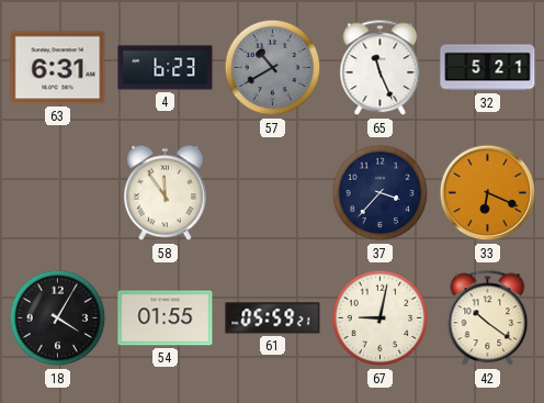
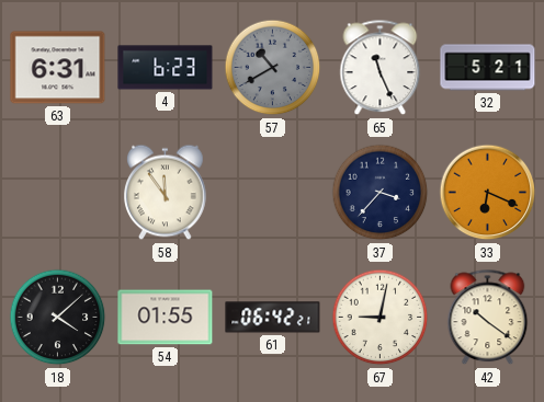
18: 4:05 -> 4:08 (58, 318)
61: 05:59 -> 06:42 (273, 318)
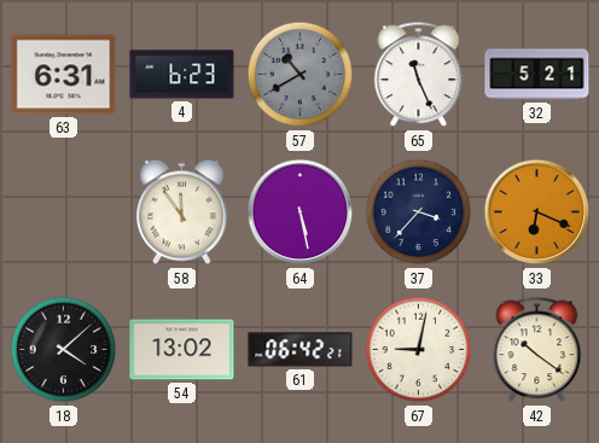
64: none -> 5:28 (301, 212)
54: 01:55 -> 13:02 (182, 350)
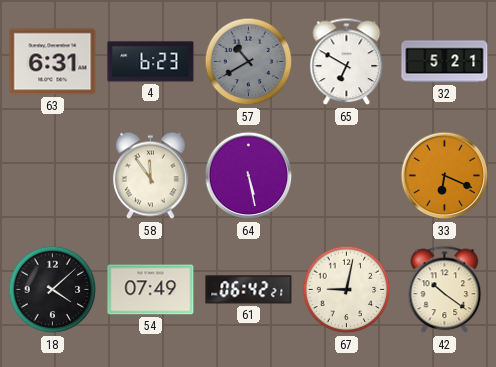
65: 11:26 -> 6:50 (347, 62)
37: 3:37 -> none (419, 212)
54: 13:02 -> 07:49 (151, 290)
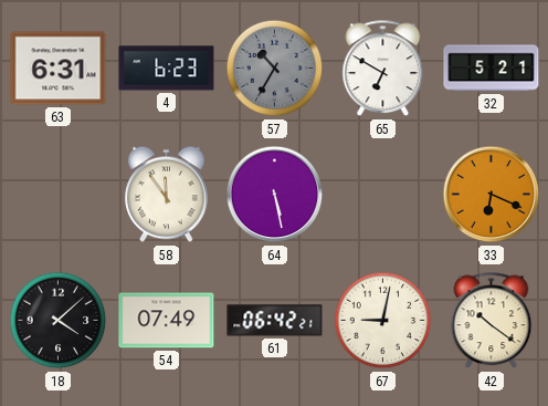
57: 10:40 -> 10:35 (275, 69)
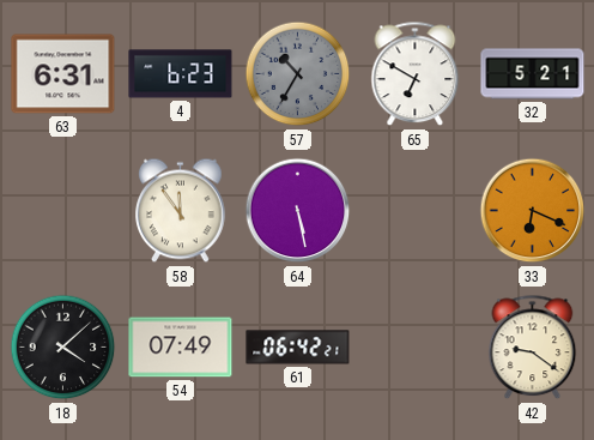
67: 9:02 -> none (383, 321)
42: 10:21 -> 9:21 (533, 348)
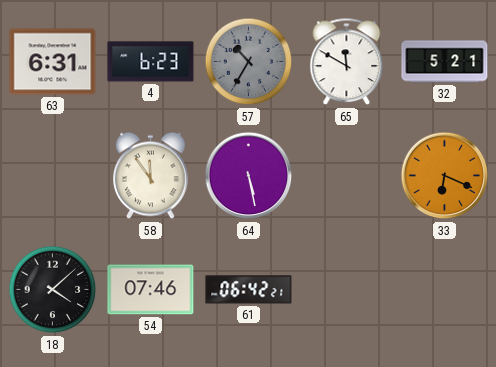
65: 6:50 -> 11:50 (347, 62)
54: 07:49 -> 07:46 (151, 290)
42: 9:21 -> none (533, 348)
